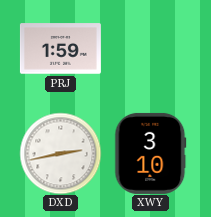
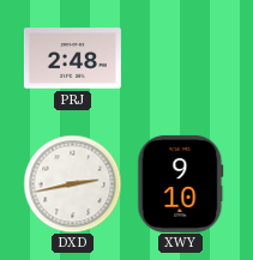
PRJ: 1:59 -> 2:48 (72, 59)
XWY: 3:10 -> 9:10 (181, 183)
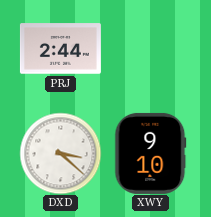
PRJ: 2:48 -> 2:44 (60, 49)
DXD: 2:43 -> 3:22 (60, 153)
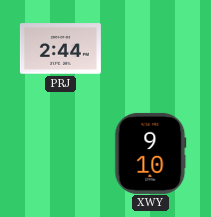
DXD: 3:22 -> none (60, 153)
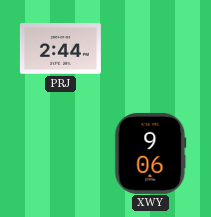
XWY: 9:10 -> 9:06 (151, 153)
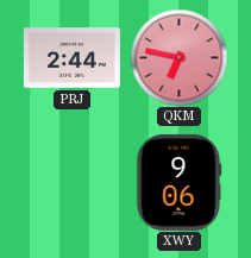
QKM: none -> 6:47 (178, 57)
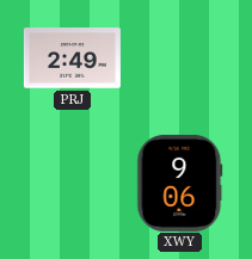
PRJ: 2:44 -> 2:49 (72, 58)
QKM: 6:47 -> none (178, 57)
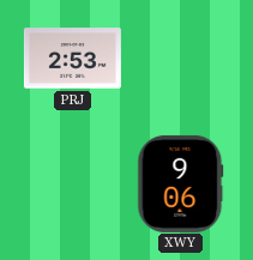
PRJ: 2:49 -> 2:53 (72, 59)
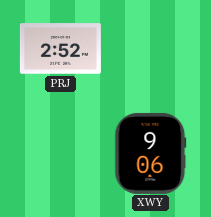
PRJ: 2:53 -> 2:52 (60, 49)
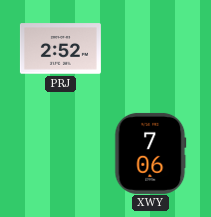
XWY: 9:06 -> 7:06 (151, 153)
